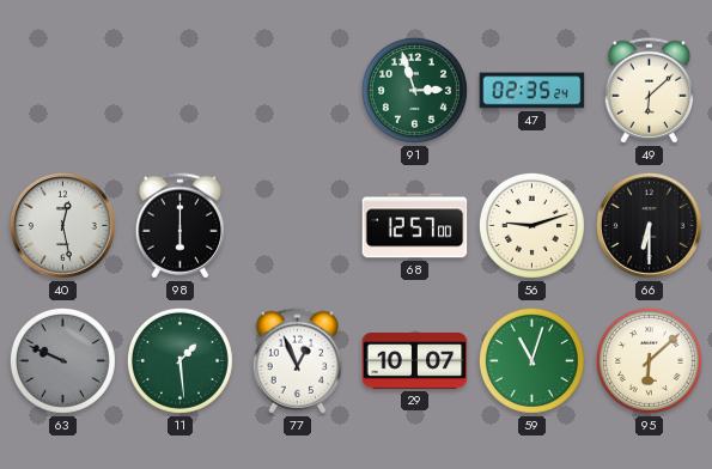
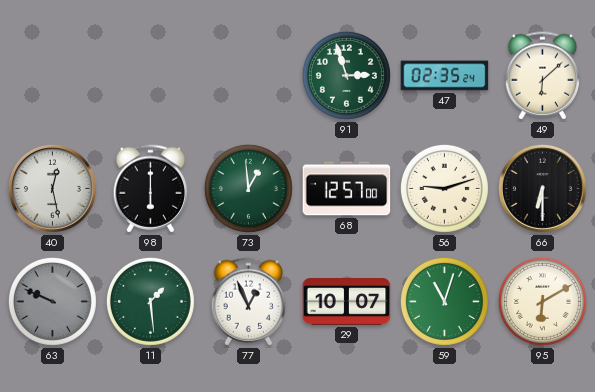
73: none -> 12:59 (248, 188)
95: 6:08 -> 6:10 (542, 301)
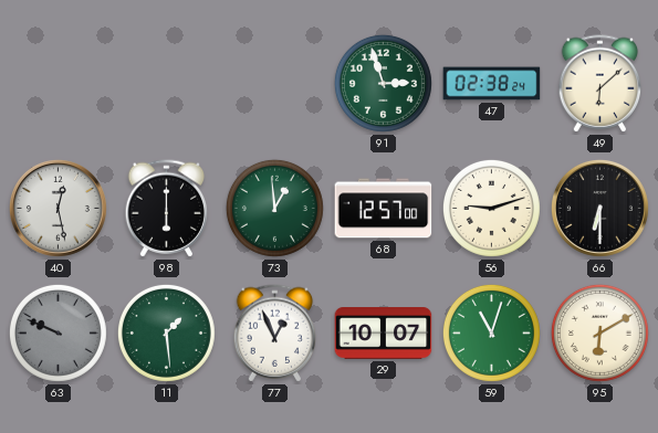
47: 02:35 -> 02:38 (492, 84)
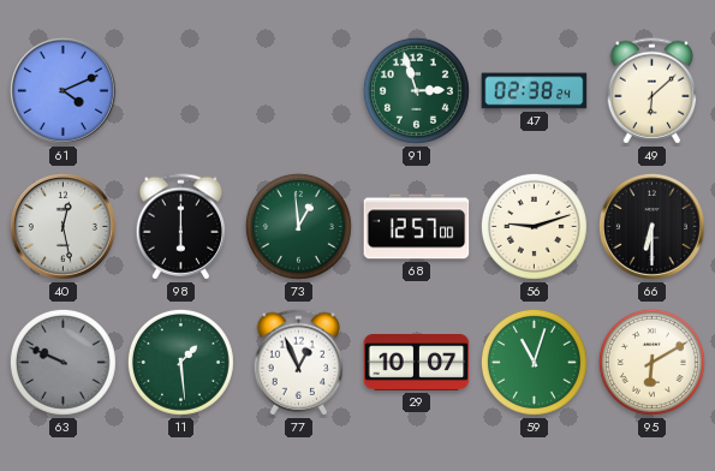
61: none -> 4:11 (62, 90)
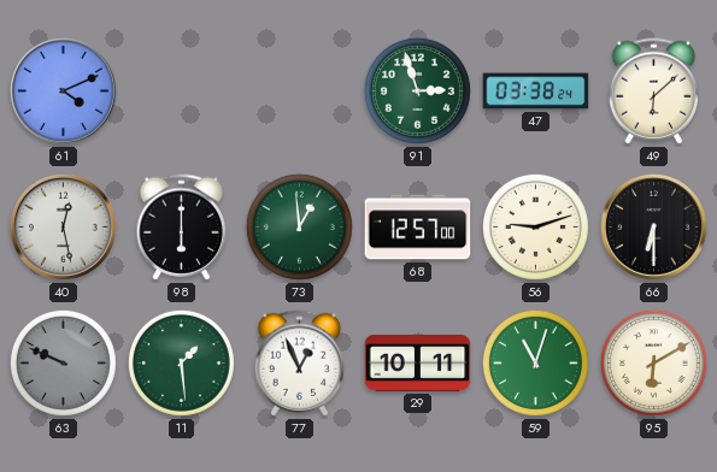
47: 02:38 -> 03:38 (536, 92)
29: 10:07 -> 10:11 (418, 364)
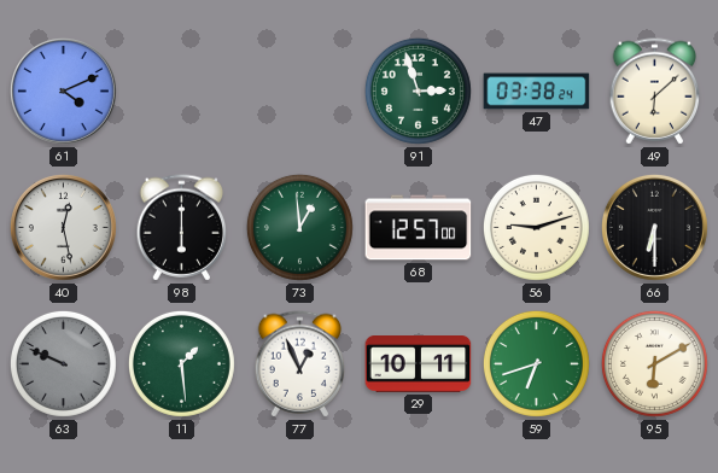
59: 11:03 -> 6:42 (536, 363)
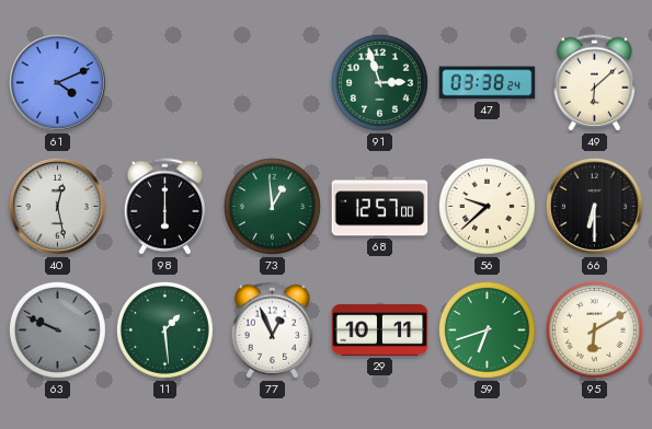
56: 9:12 -> 9:38 (487, 206)
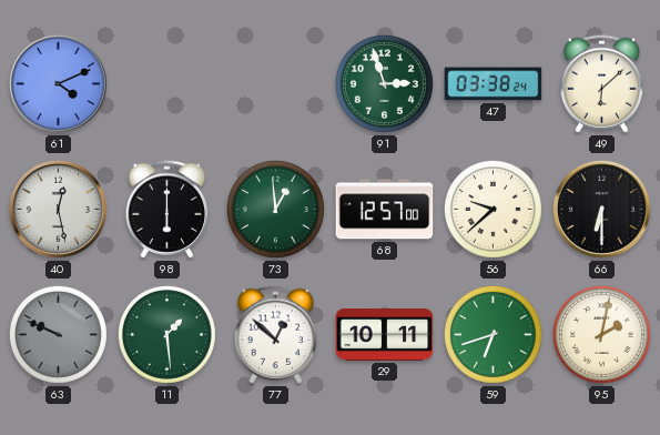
77: 12:56 -> 12:52 (276, 335)
95: 6:10 -> 2:02 (601, 334)
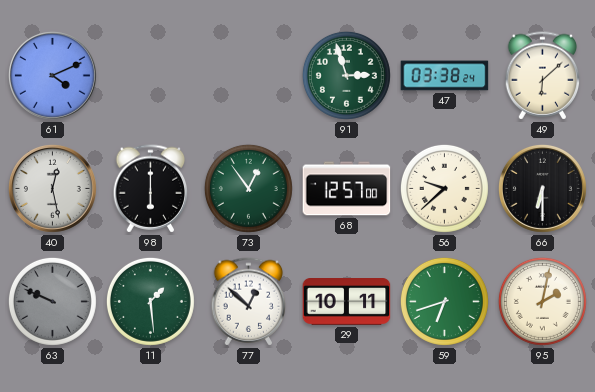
73: 12:59 -> 12:54 (248, 188)
